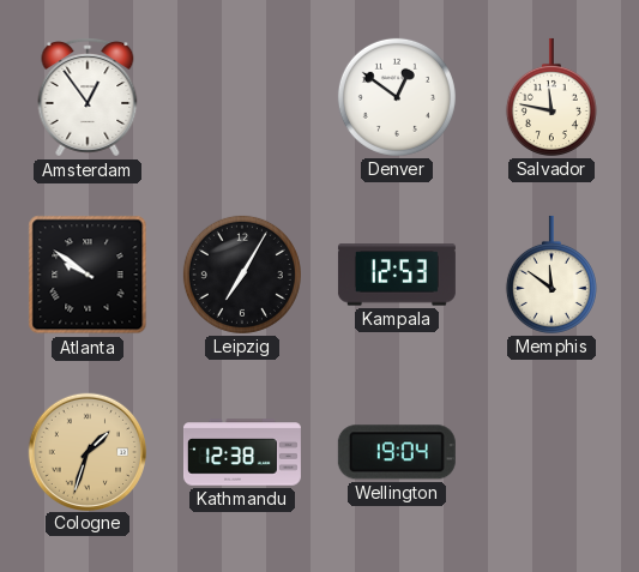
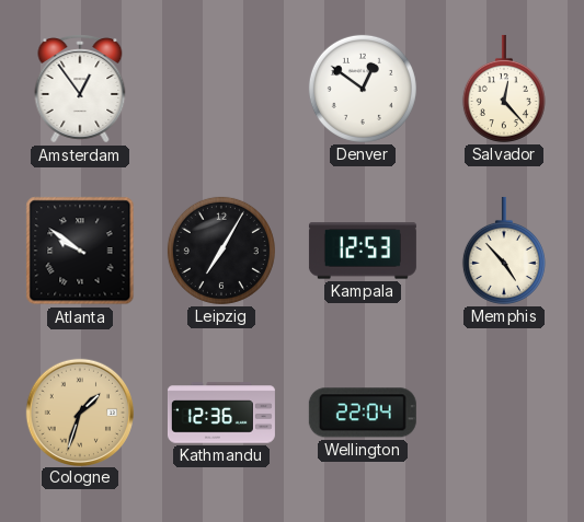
Salvador: 11:47 -> 12:23 (504, 89)
Memphis: 11:51 -> 4:53 (504, 251)
Kathmandu: 12:38 -> 12:36 (221, 413)
Wellington: 19:04 -> 22:04 (363, 413)
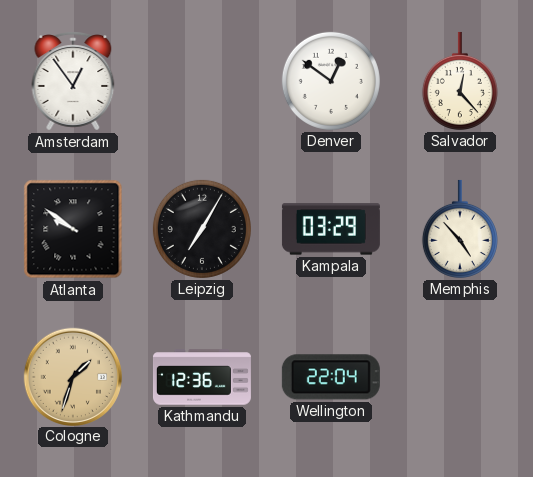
Kampala: 12:53 -> 03:29 (331, 229)
